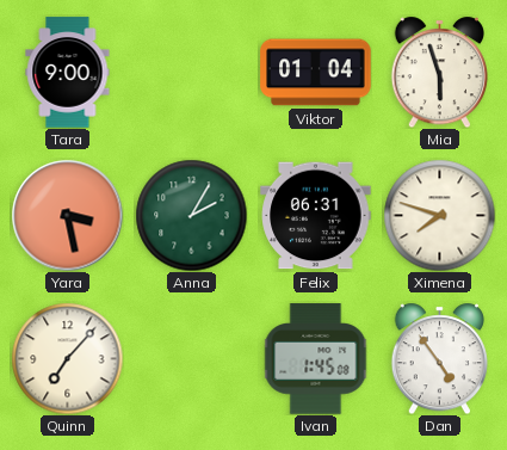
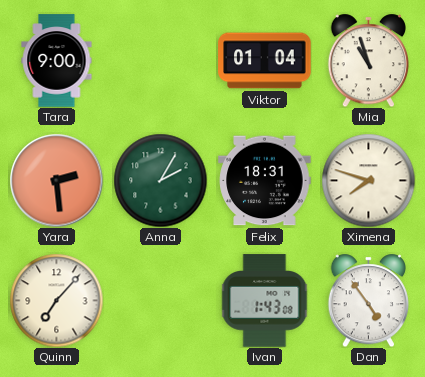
Mia: 5:57 -> 10:57 (368, 60)
Yara: 3:28 -> 2:29 (56, 180)
Felix: 06:31 -> 18:31 (265, 181)
Ivan: 1:45 -> 1:43 (265, 301)
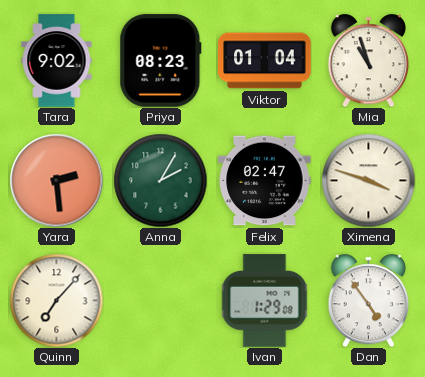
Tara: 9:00 -> 9:02 (57, 61)
Priya: none -> 08:23 (161, 61)
Felix: 18:31 -> 02:47 (265, 181)
Ximena: 7:48 -> 3:48 (368, 180)
Ivan: 1:43 -> 1:29 (265, 301)
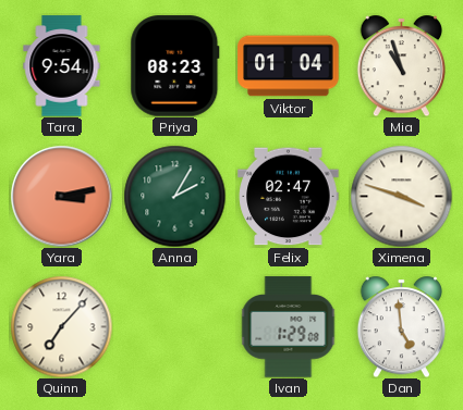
Tara: 9:02 -> 9:54 (62, 66)
Yara: 2:29 -> 3:13 (61, 196)
Dan: 4:54 -> 4:59 (401, 326)
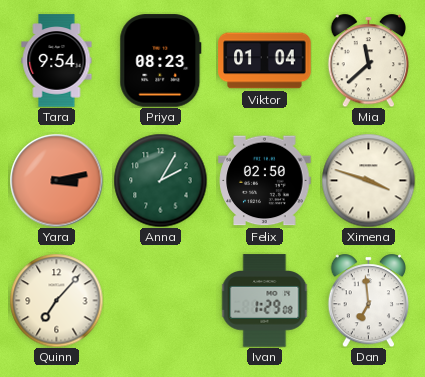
Mia: 10:57 -> 11:38 (368, 60)
Felix: 02:47 -> 02:50 (265, 181)
Dan: 4:59 -> 6:59 (368, 300)
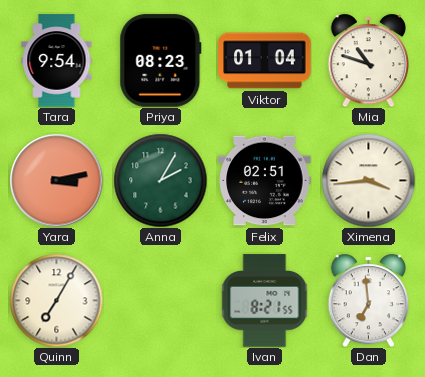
Mia: 11:38 -> 10:48 (368, 60)
Felix: 02:50 -> 02:51 (265, 181)
Ximena: 3:48 -> 3:44 (368, 180)
Quinn: 7:07 -> 7:05 (56, 300)
Ivan: 1:29 -> 8:21 (265, 301)
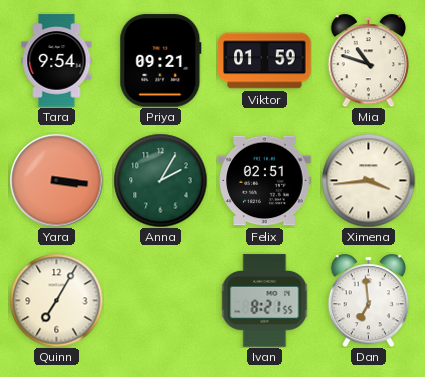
Priya: 08:23 -> 09:21 (161, 61)
Viktor: 01:04 -> 01:59 (265, 61)
Yara: 3:13 -> 3:16 (56, 180)
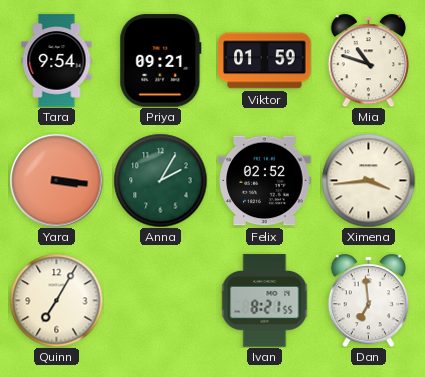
Felix: 02:51 -> 02:52 (265, 181)
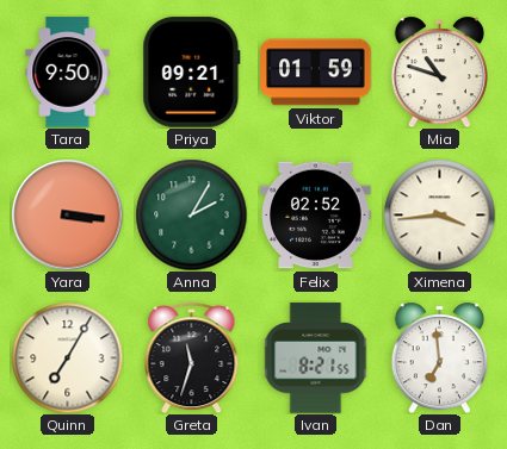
Tara: 9:54 -> 9:50 (68, 73)
Greta: none -> 11:33 (192, 357)
